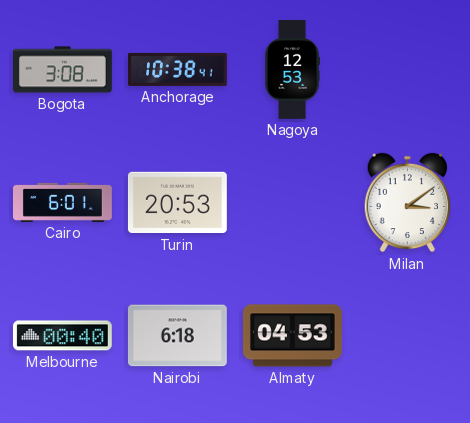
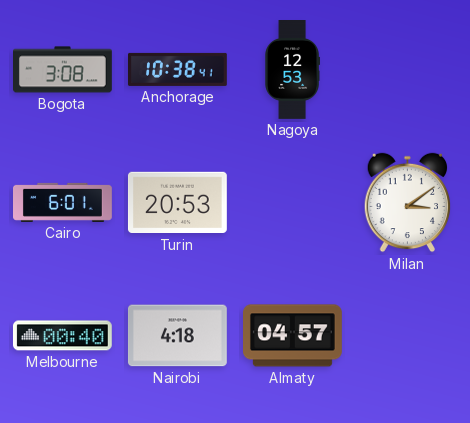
Nairobi: 6:18 -> 4:18 (177, 336)
Almaty: 04:53 -> 04:57 (293, 336)
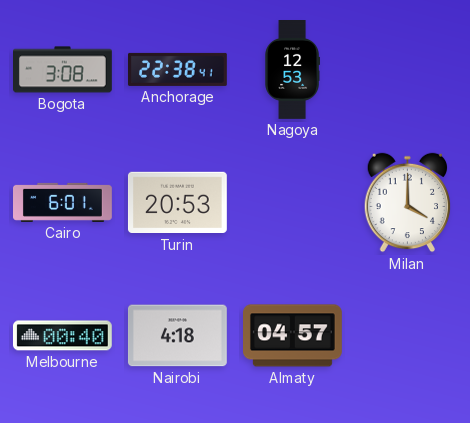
Anchorage: 10:38 -> 22:38 (178, 69)
Milan: 3:09 -> 4:00 (408, 203)
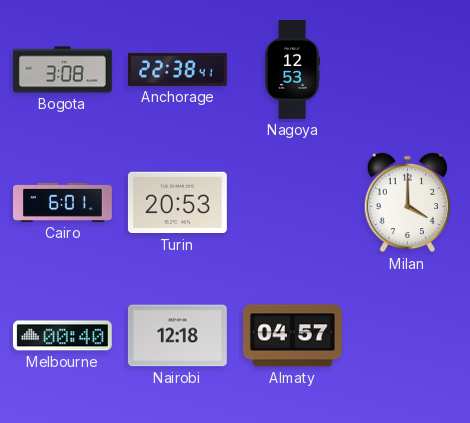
Nairobi: 4:18 -> 12:18 (177, 336)
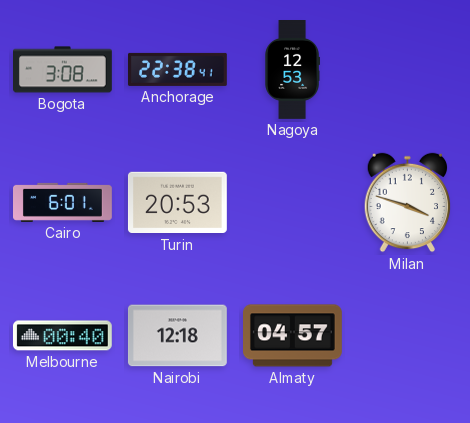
Milan: 4:00 -> 3:48 (408, 203)
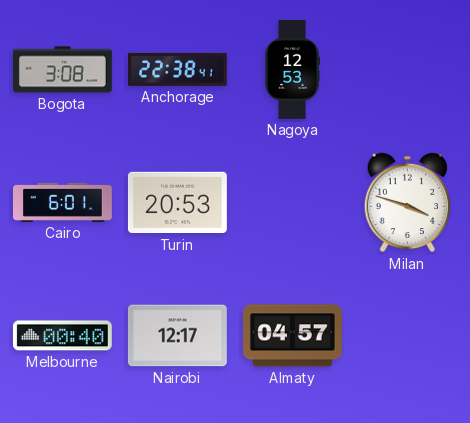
Nairobi: 12:18 -> 12:17 (177, 336)
